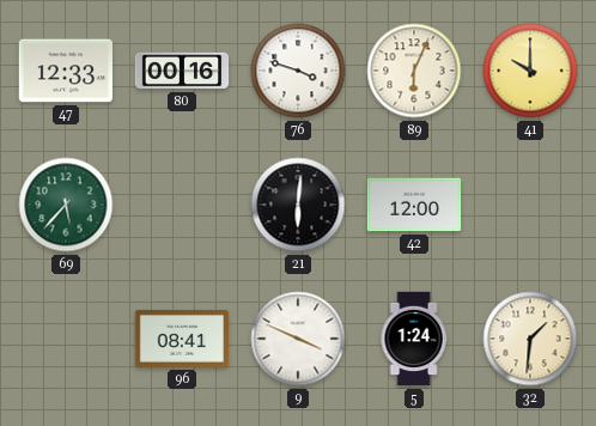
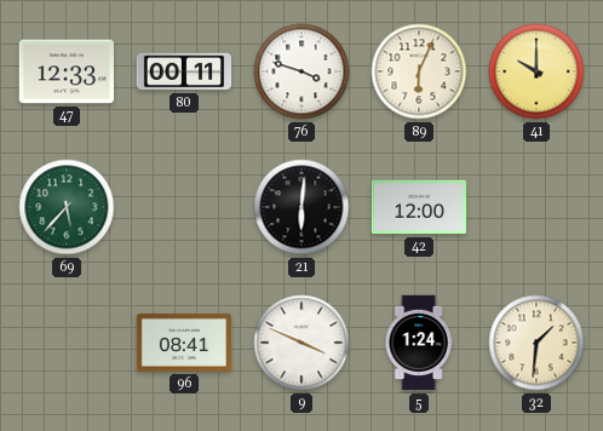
80: 00:16 -> 00:11 (184, 71)
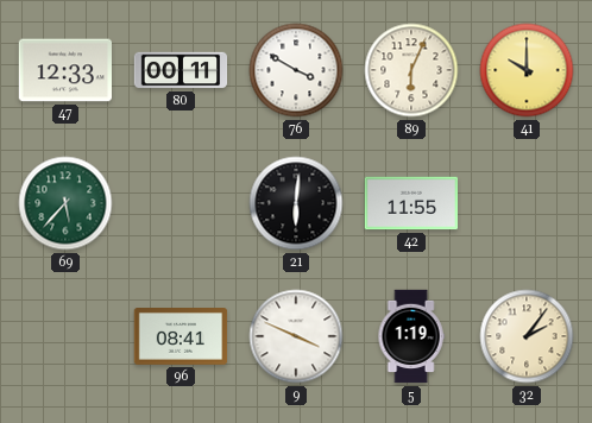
76: 3:48 -> 3:50 (296, 70)
42: 12:00 -> 11:55 (411, 203)
5: 1:24 -> 1:19 (411, 336)
32: 1:31 -> 2:06 (527, 336)
